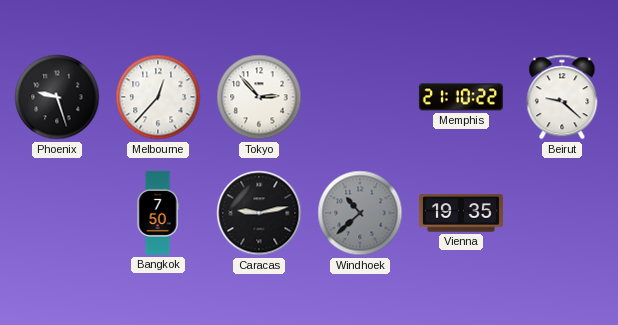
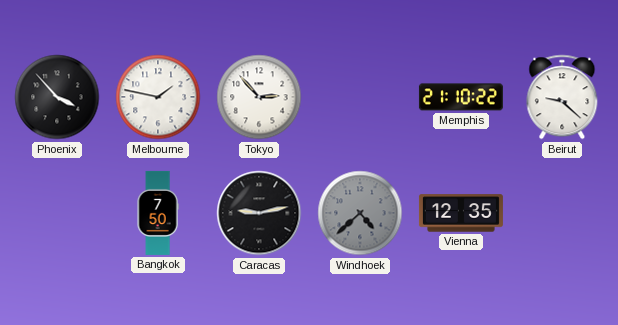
Phoenix: 9:27 -> 3:53 (57, 97)
Melbourne: 12:37 -> 1:47 (158, 97)
Windhoek: 10:38 -> 4:38 (360, 213)
Vienna: 19:35 -> 12:35 (461, 213)
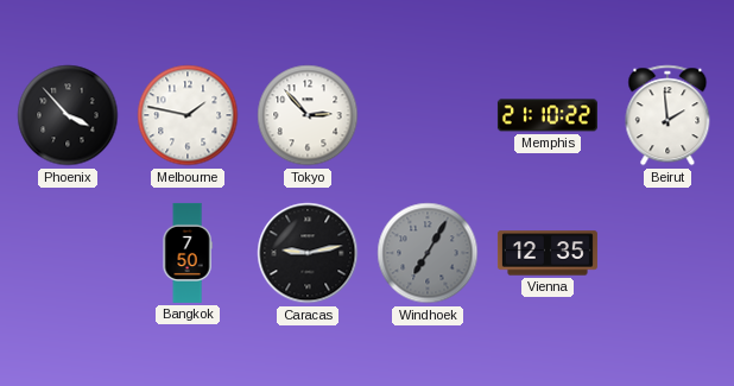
Beirut: 9:22 -> 1:59 (667, 115)
Windhoek: 4:38 -> 7:05 (428, 253)
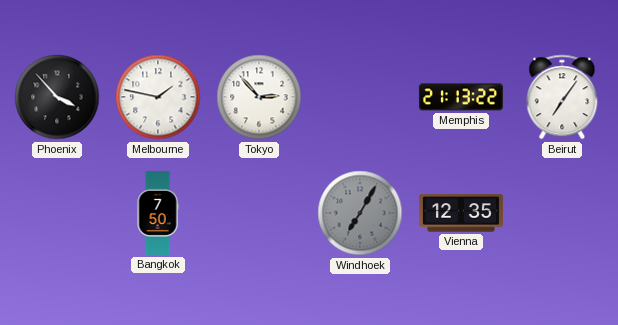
Memphis: 21:10 -> 21:13 (461, 97)
Beirut: 1:59 -> 7:06 (562, 97)
Caracas: 9:13 -> none (308, 253)
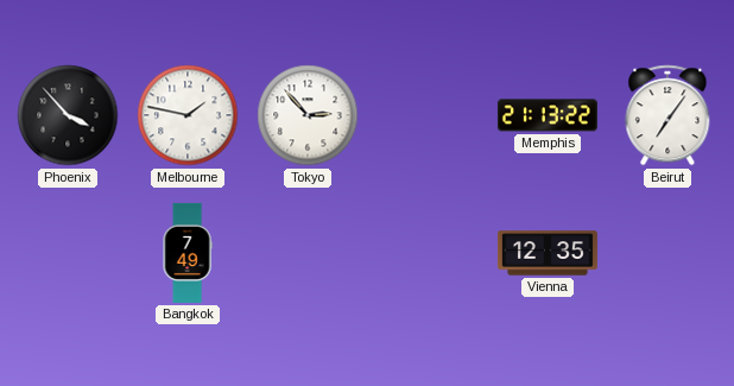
Bangkok: 7:50 -> 7:49 (188, 253)
Windhoek: 7:05 -> none (360, 213)
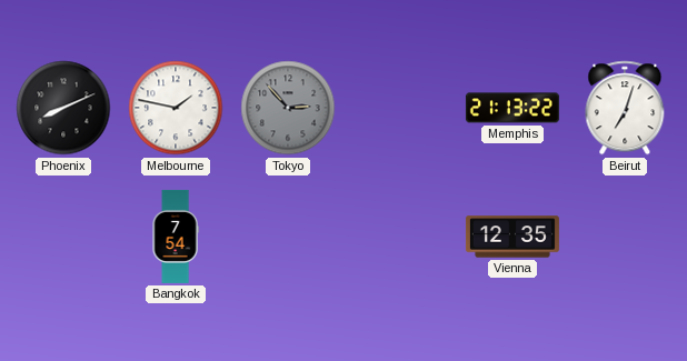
Phoenix: 3:53 -> 8:11 (63, 108)
Tokyo dial: white -> grey (288, 108)
Beirut: 7:06 -> 7:03 (625, 108)
Bangkok: 7:49 -> 7:54 (176, 237)
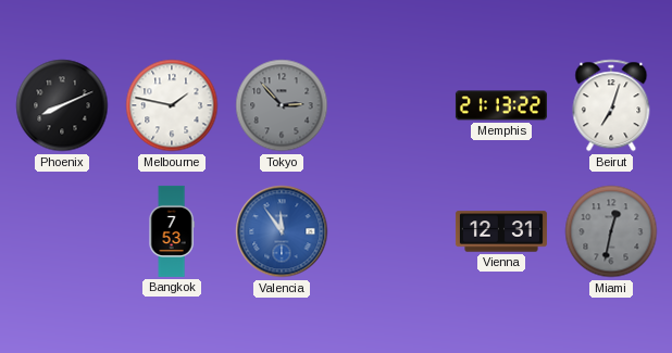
Bangkok: 7:54 -> 7:53 (172, 231)
Valencia: none -> 11:54 (282, 231)
Vienna: 12:35 -> 12:31 (501, 231)
Miami: none -> 12:32 (611, 231)
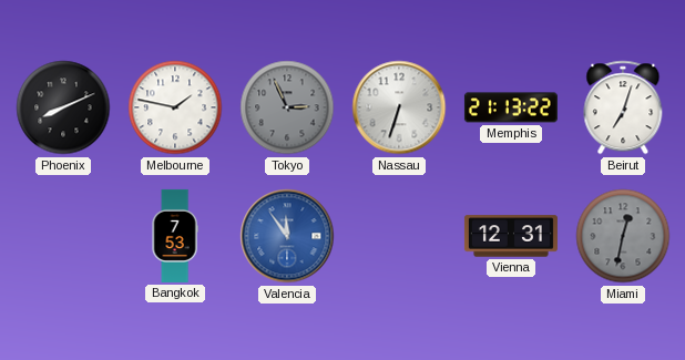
Tokyo: 2:53 -> 2:56 (287, 107)
Nassau: none -> 6:33 (399, 107)
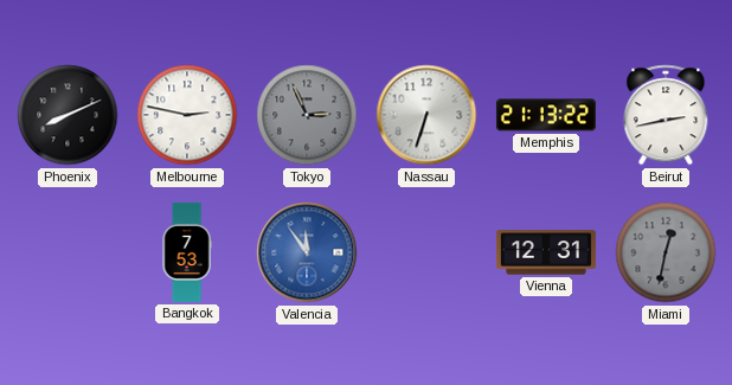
Melbourne: 1:47 -> 2:47 (187, 115)
Beirut: 7:03 -> 2:43 (666, 115)
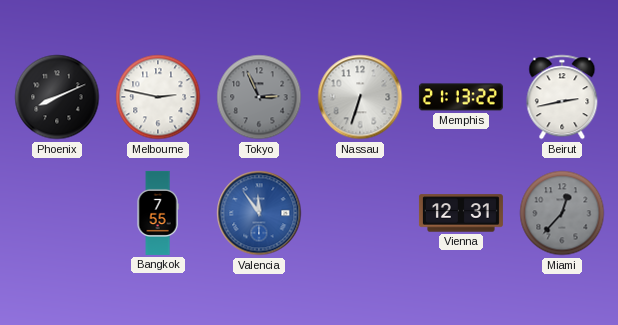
Bangkok: 7:53 -> 7:55 (158, 213)
Miami: 12:32 -> 12:37 (562, 213)
